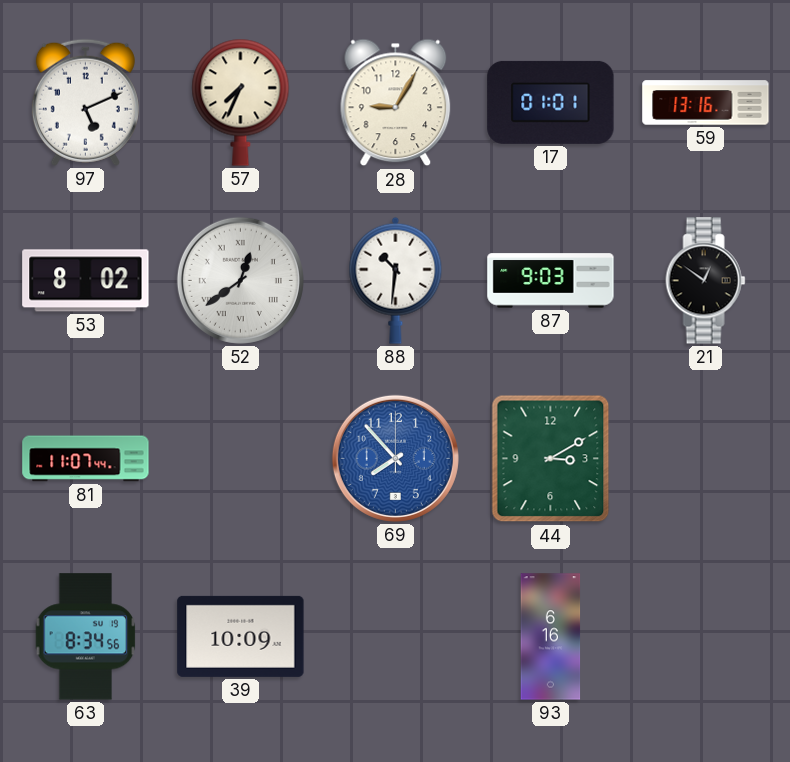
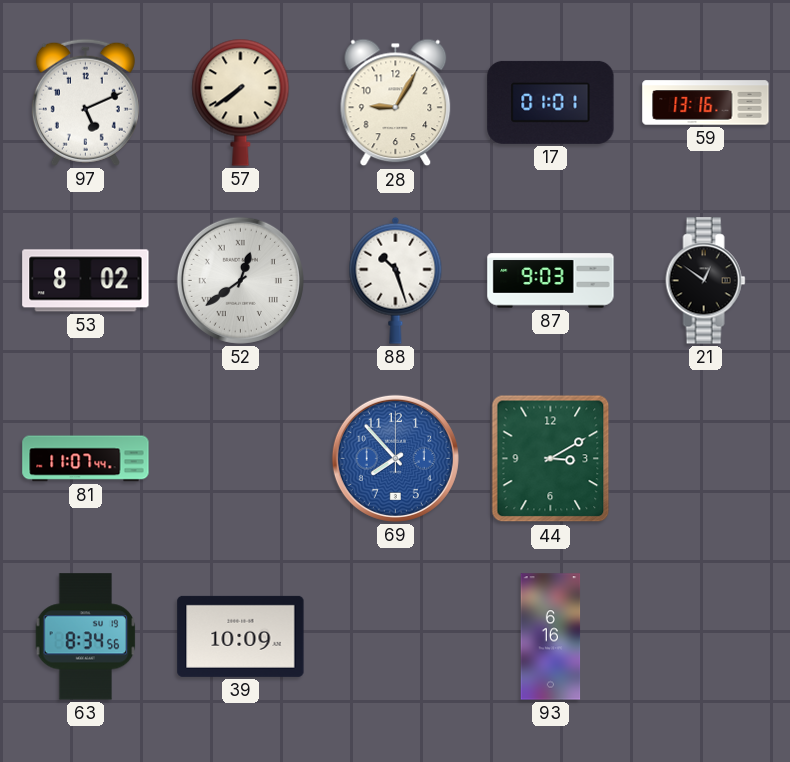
57: 7:34 -> 7:39 (241, 102)
88: 10:31 -> 10:27 (396, 280)
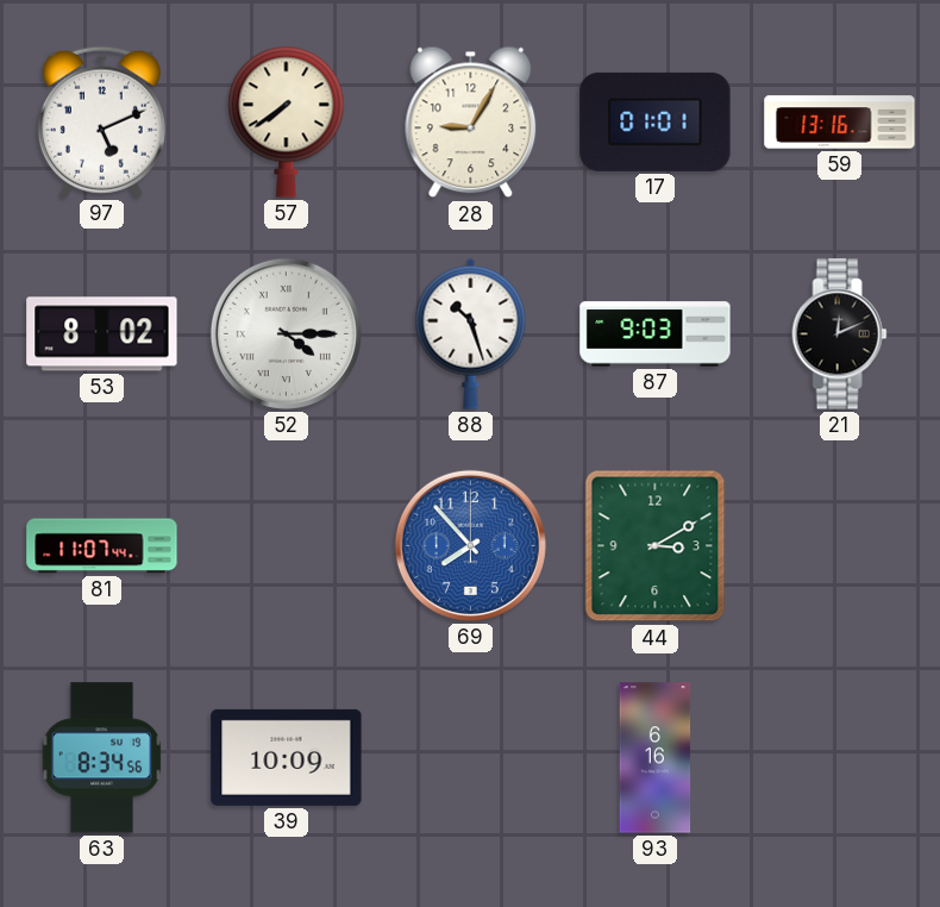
52: 12:39 -> 4:15 (286, 333)
21: 12:51 -> 12:11 (840, 334)
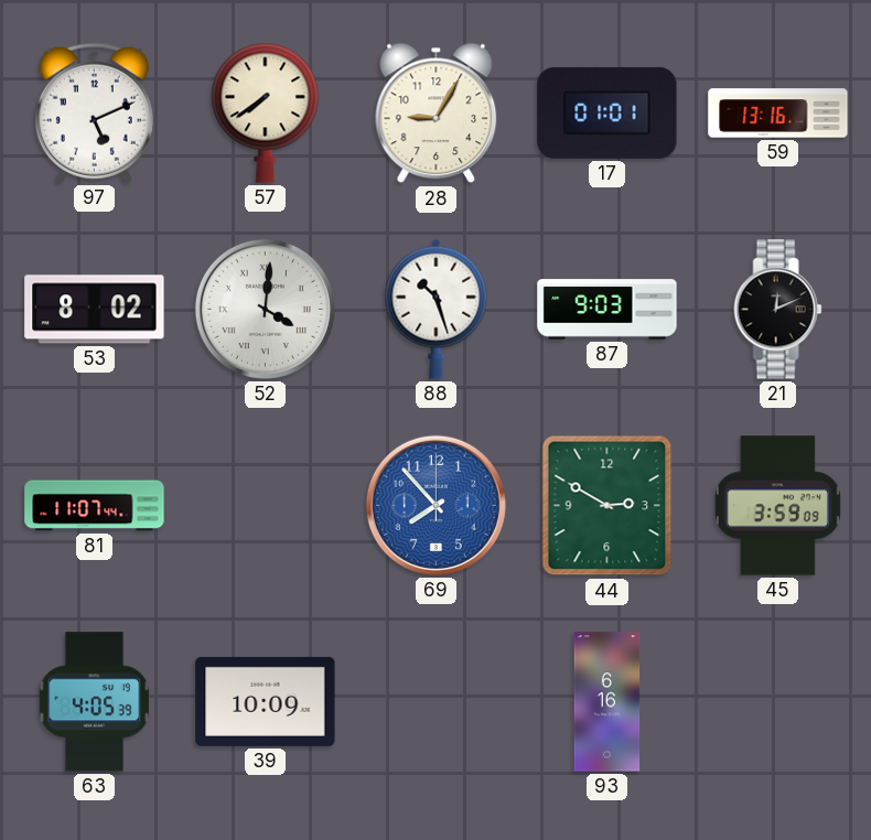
52: 4:15 -> 4:01 (265, 309)
44: 3:10 -> 2:50 (607, 506)
45: none -> 3:59 (777, 506)
63: 8:34 -> 4:05 (95, 702)
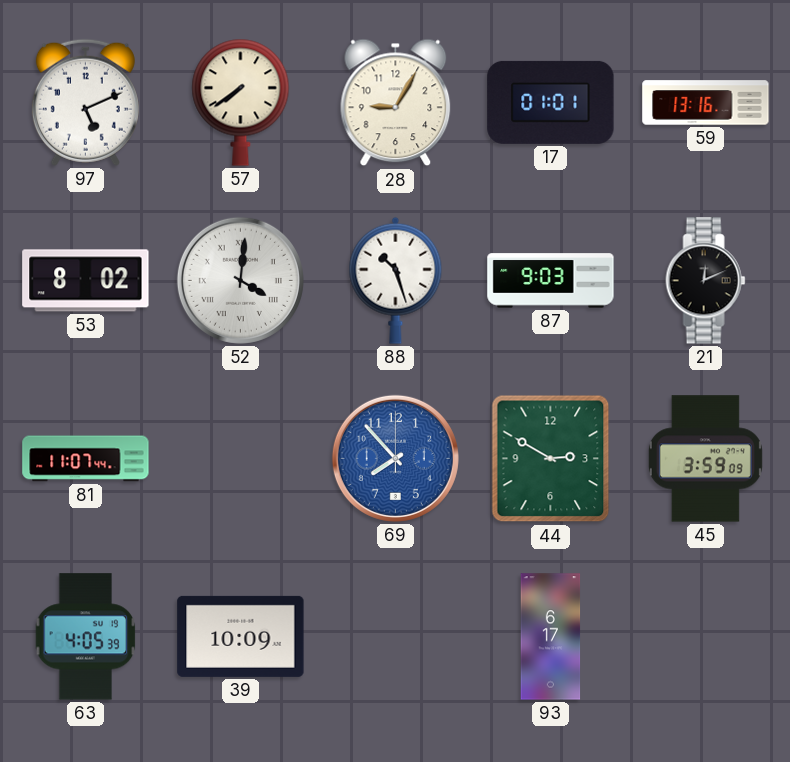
93: 6:16 -> 6:17 (551, 637)
